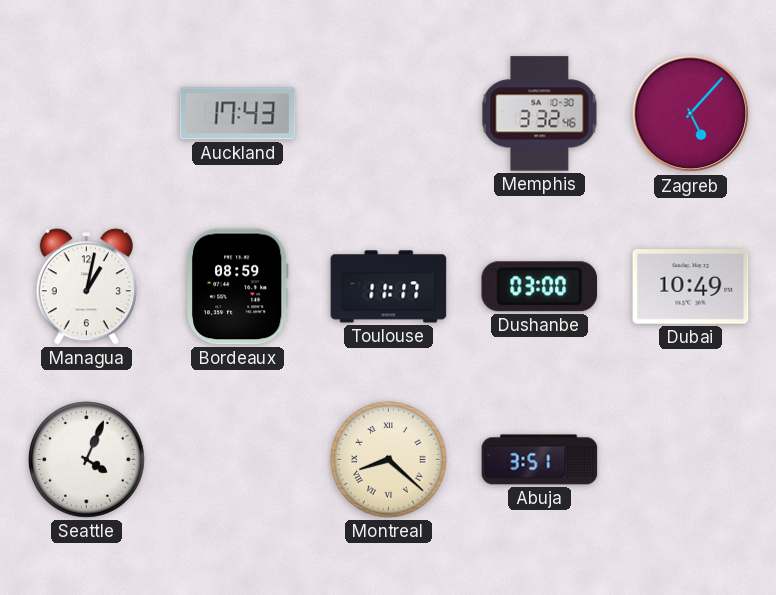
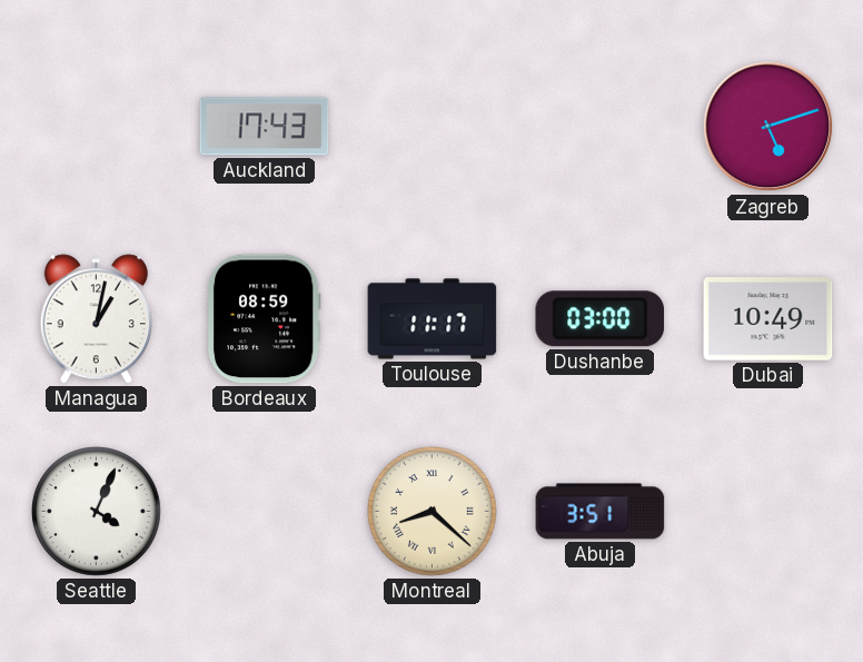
Memphis: 3:32 -> none (540, 114)
Zagreb: 5:07 -> 5:12 (768, 127)
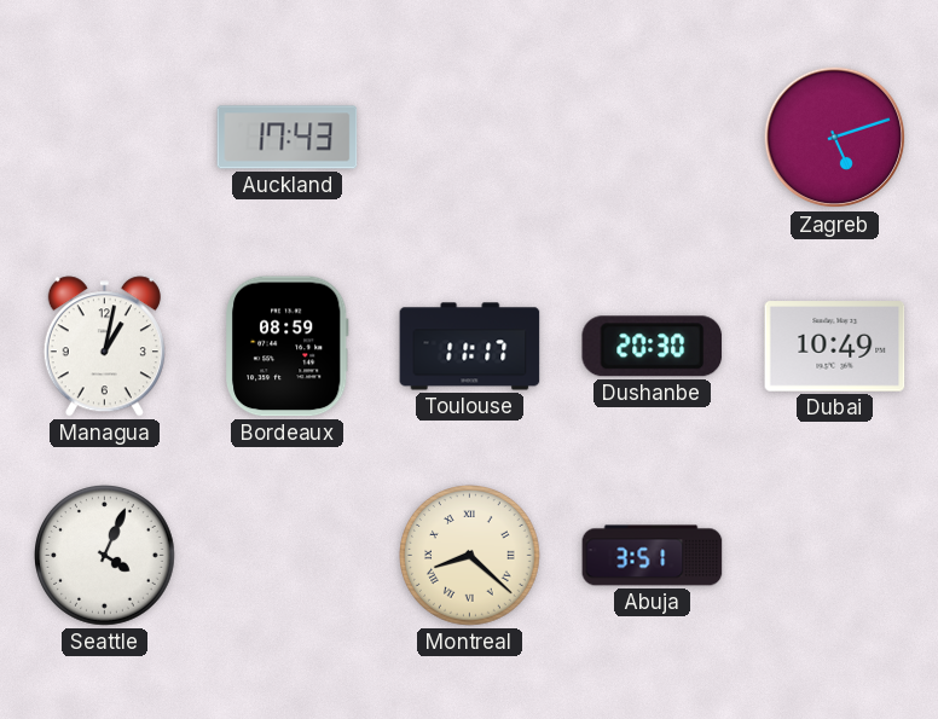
Dushanbe: 03:00 -> 20:30 (653, 347)
